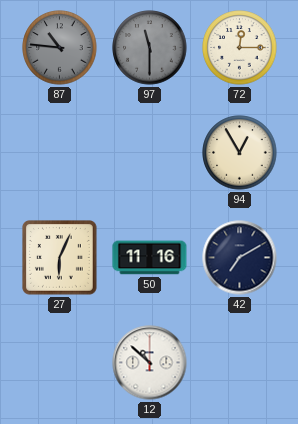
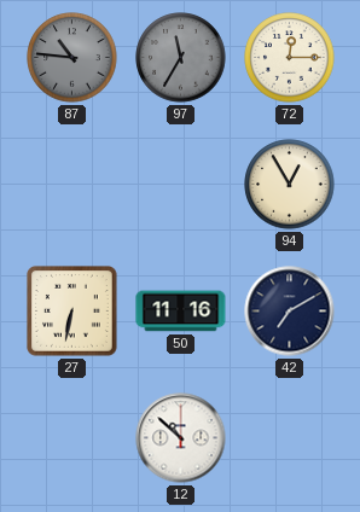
97: 11:30 -> 11:35 (181, 58)
27: 6:04 -> 6:32 (72, 312)
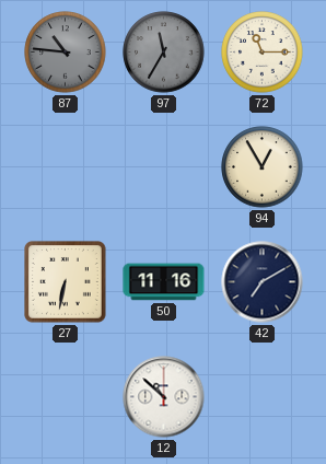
72: 12:15 -> 11:15 (263, 53)
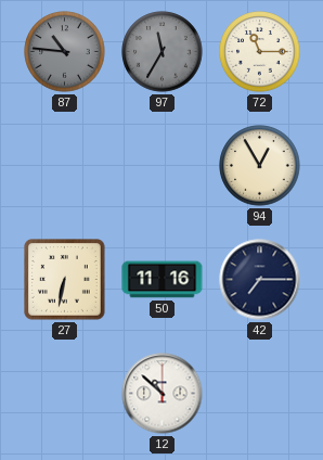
42: 7:10 -> 7:15 (260, 280)
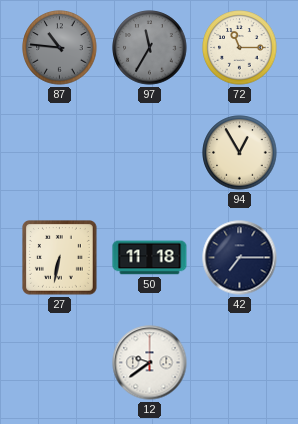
50: 11:16 -> 11:18 (150, 258)
12: 10:52 -> 9:39 (150, 363)
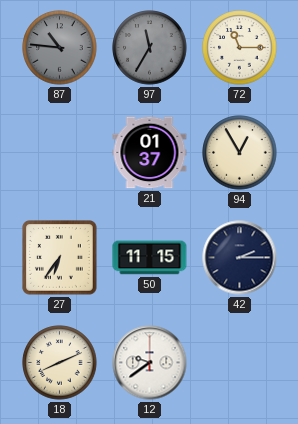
21: none -> 01:37 (150, 153)
27: 6:32 -> 6:36 (60, 258)
50: 11:18 -> 11:15 (150, 258)
42: 7:15 -> 2:15 (240, 258)
18: none -> 8:11 (60, 363)
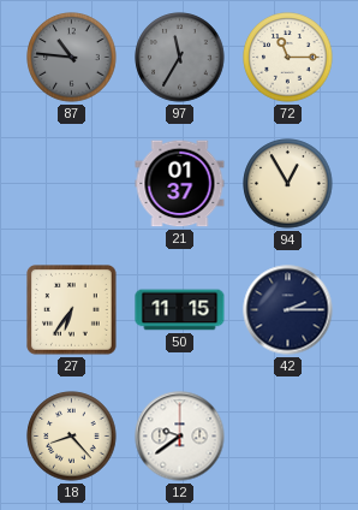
18: 8:11 -> 8:23 (72, 437)
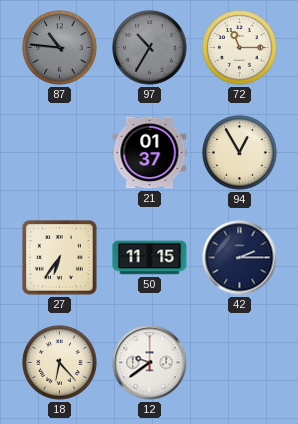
97: 11:35 -> 10:35 (150, 48)
18: 8:23 -> 6:23 (60, 363)
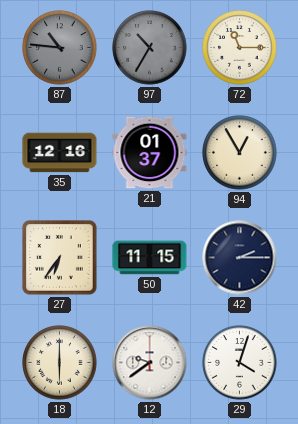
35: none -> 12:16 (60, 153)
18: 6:23 -> 6:00 (60, 363)
29: none -> 4:03 (240, 363)
